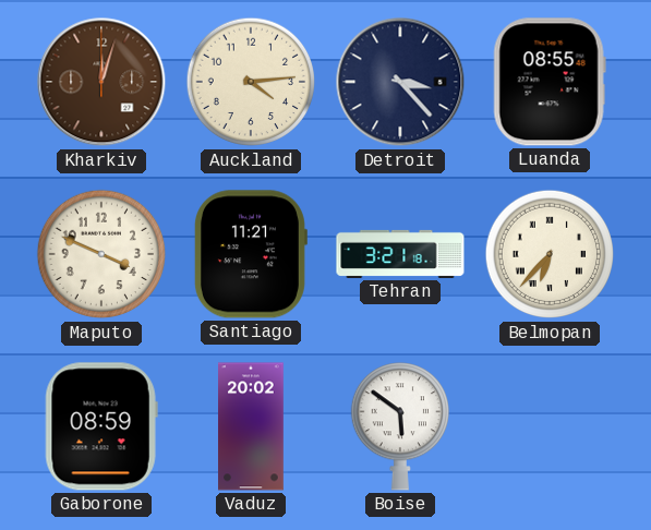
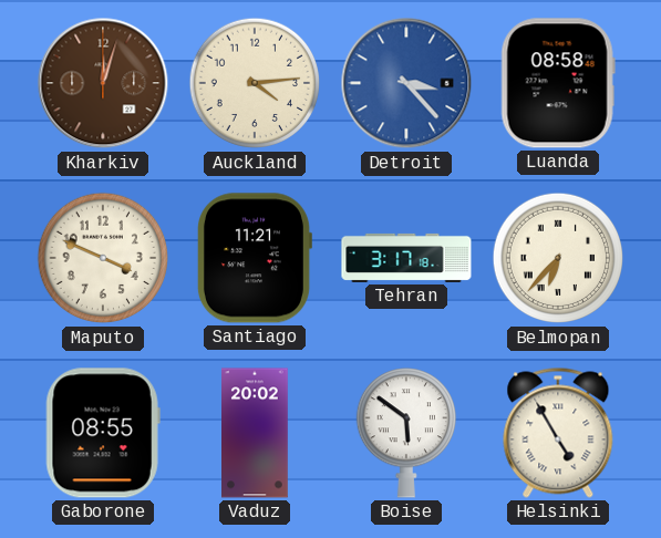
Detroit dial: navy -> blue (406, 83)
Luanda: 08:55 -> 08:58 (558, 83)
Tehran: 3:21 -> 3:17 (406, 258)
Gaborone: 08:59 -> 08:55 (103, 433)
Helsinki: none -> 4:55 (558, 433)
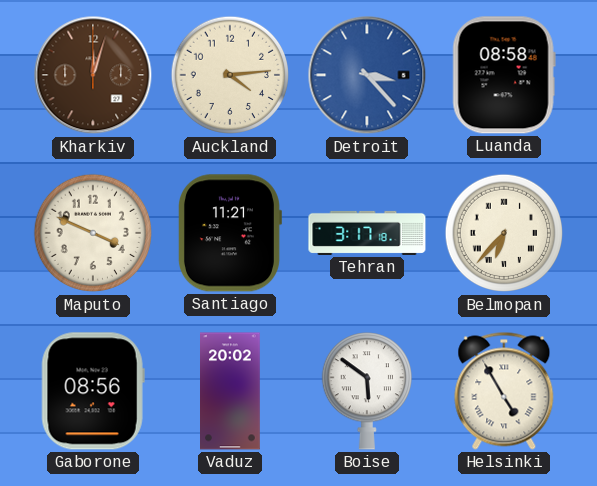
Gaborone: 08:55 -> 08:56 (93, 391)
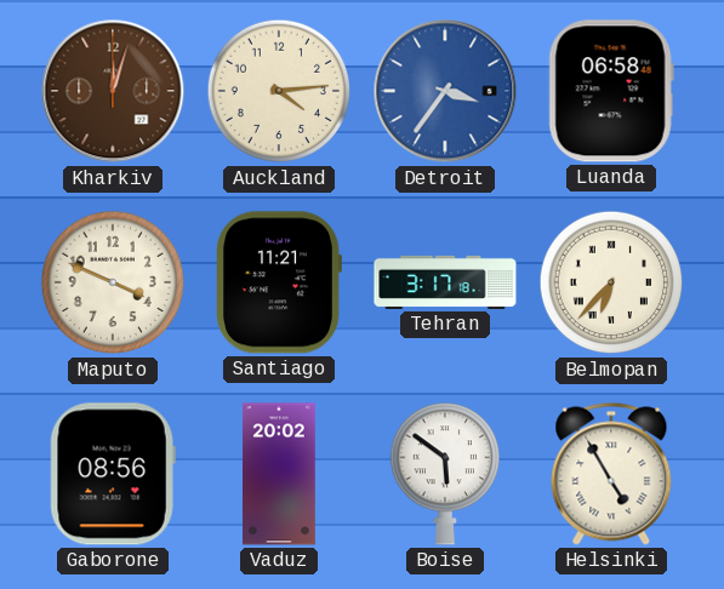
Detroit: 3:23 -> 3:36 (445, 91)
Luanda: 08:58 -> 06:58 (611, 91)
